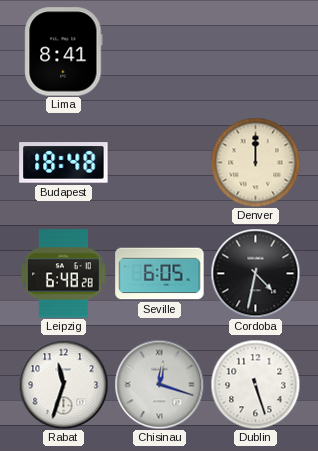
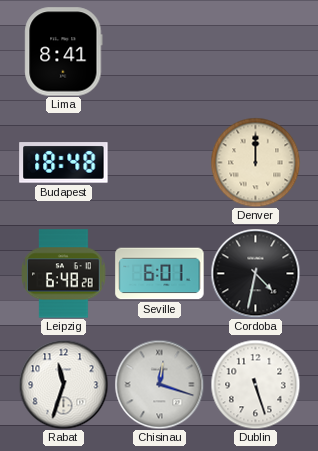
Seville: 6:05 -> 6:01 (160, 274)
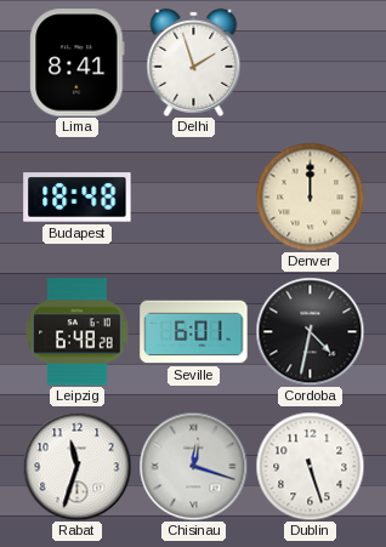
Delhi: none -> 1:57 (194, 62)
